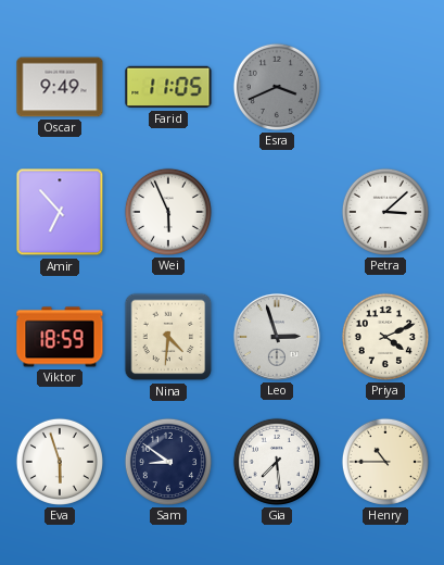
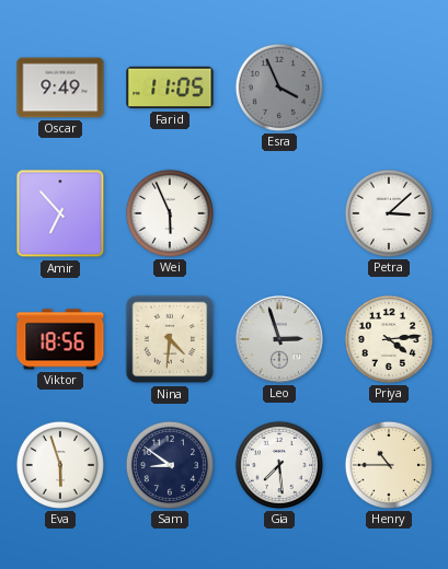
Esra: 3:41 -> 3:56 (279, 88)
Viktor: 18:59 -> 18:56 (60, 339)
Priya: 4:11 -> 4:14 (389, 339)
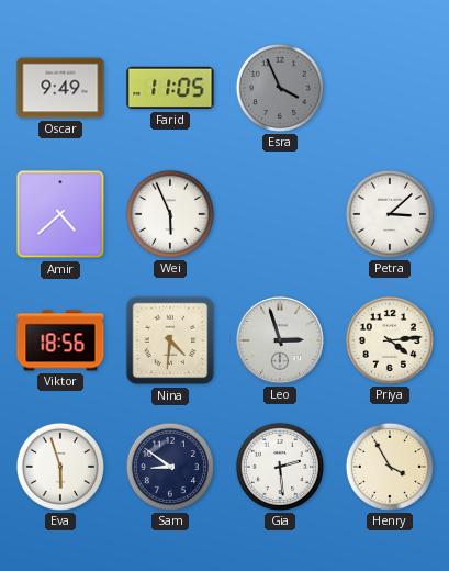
Amir: 6:53 -> 4:38 (60, 214)
Gia: 7:29 -> 2:29 (280, 467)
Henry: 10:45 -> 3:55 (390, 467)
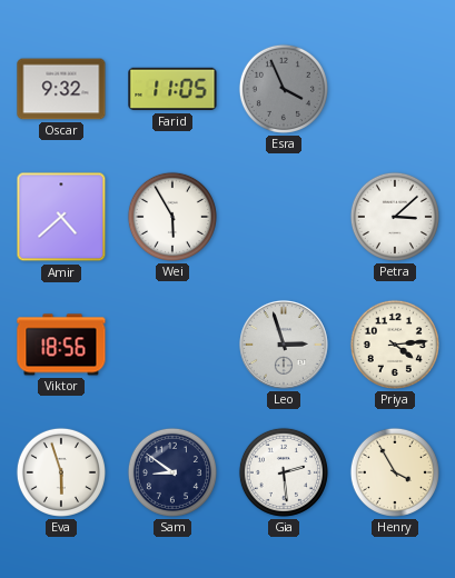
Oscar: 9:49 -> 9:32 (61, 89)
Wei: 5:56 -> 5:55 (172, 217)
Nina: 4:31 -> none (170, 340)
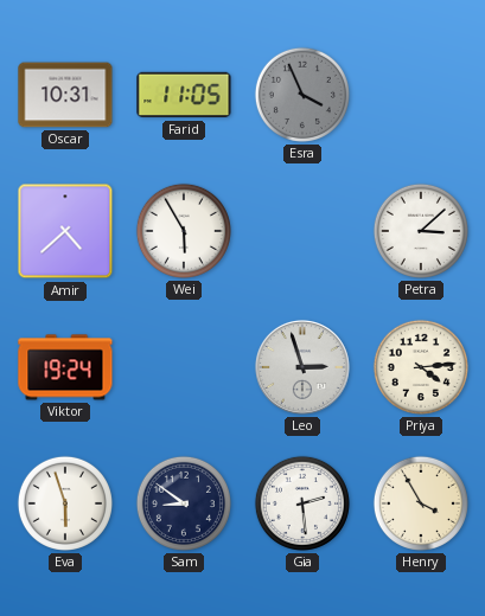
Oscar: 9:32 -> 10:31 (65, 95)
Viktor: 18:56 -> 19:24 (65, 367)
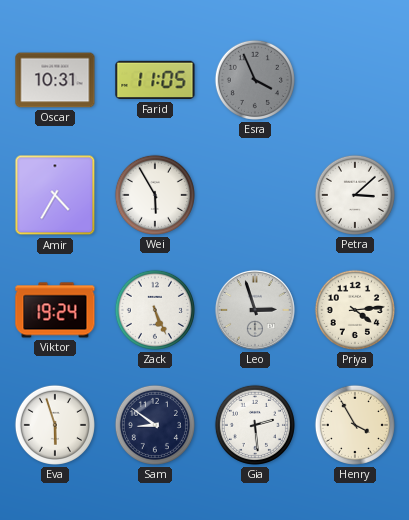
Amir: 4:38 -> 4:35 (55, 195)
Zack: none -> 5:26 (155, 310)
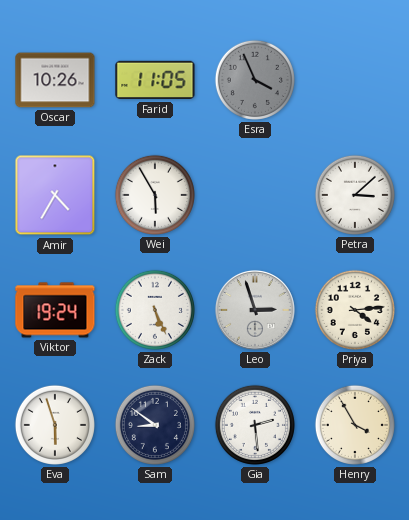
Oscar: 10:31 -> 10:26 (55, 80)
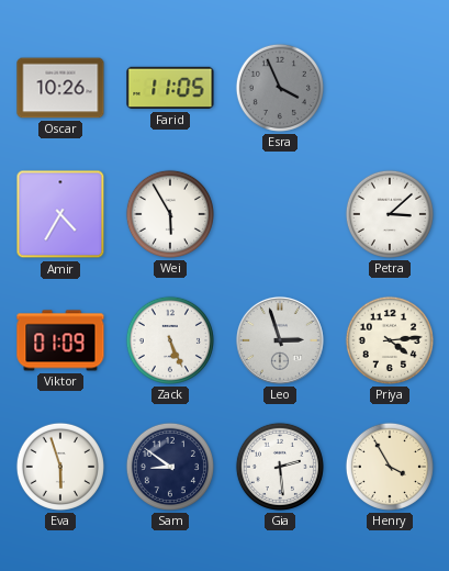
Viktor: 19:24 -> 01:09 (60, 340)
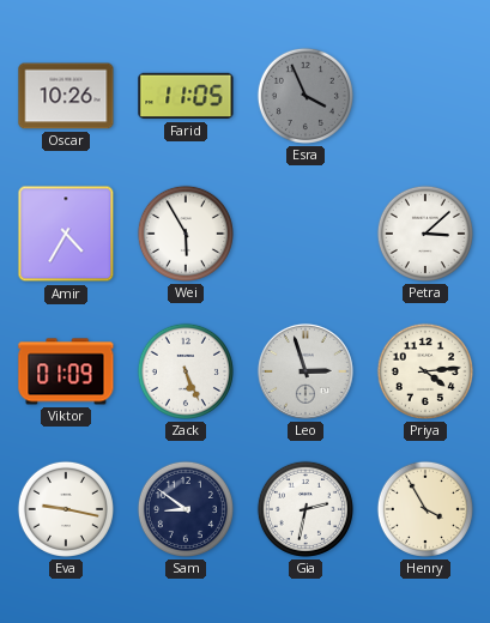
Eva: 5:57 -> 9:17 (66, 509)
Gia: 2:29 -> 2:32 (306, 509)
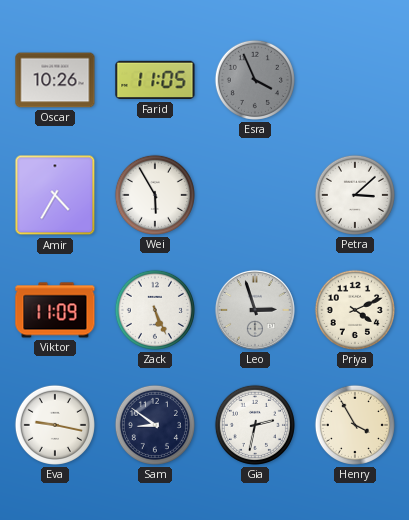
Viktor: 01:09 -> 11:09 (55, 310)
Priya: 4:14 -> 4:11 (355, 310)
